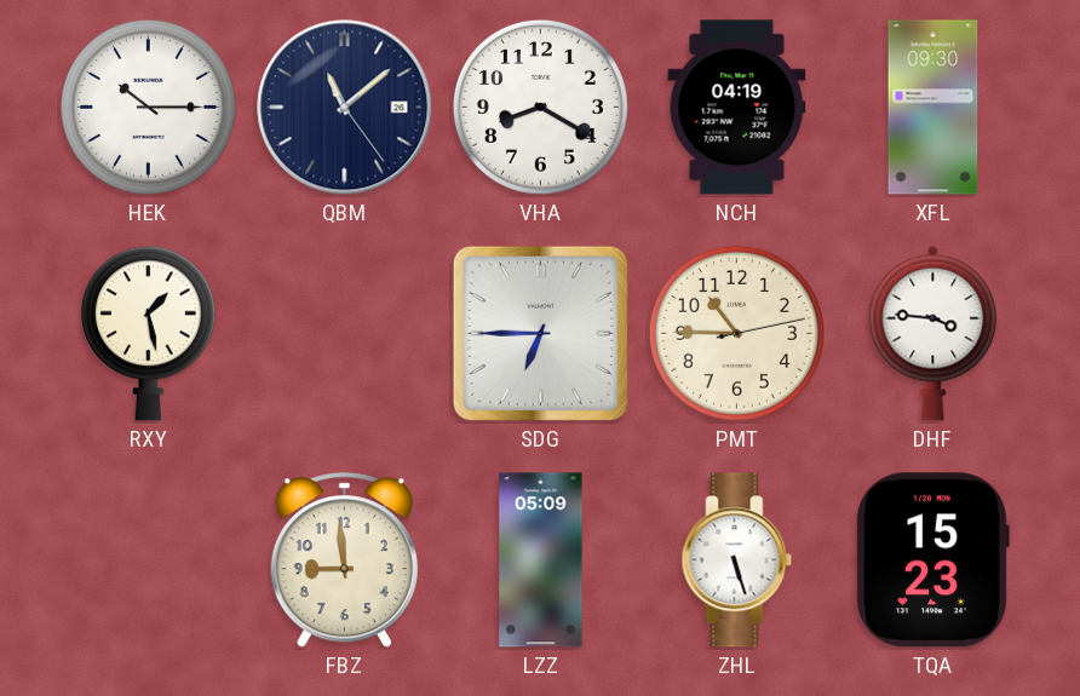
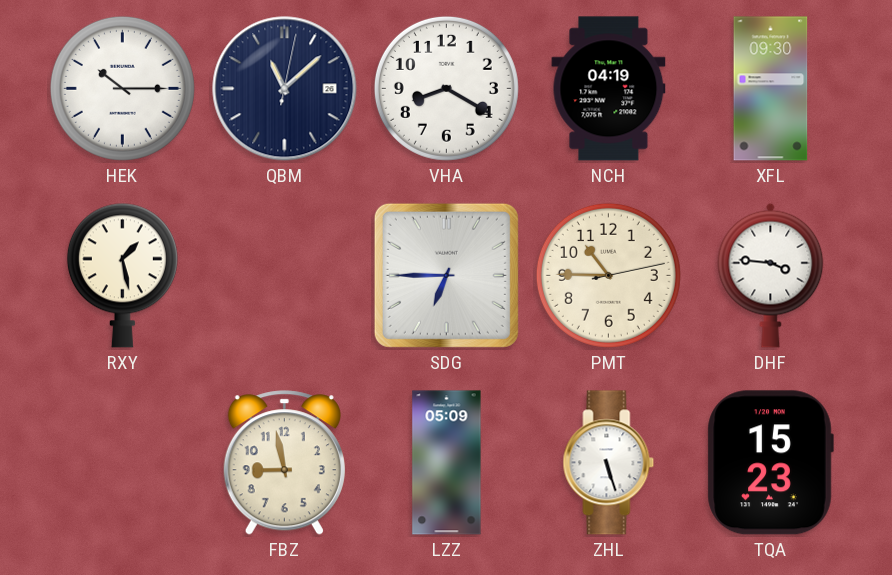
QBM: 11:08:24 -> 11:08:02 (285, 89)
FBZ: 8:59 -> 8:58 (284, 463)
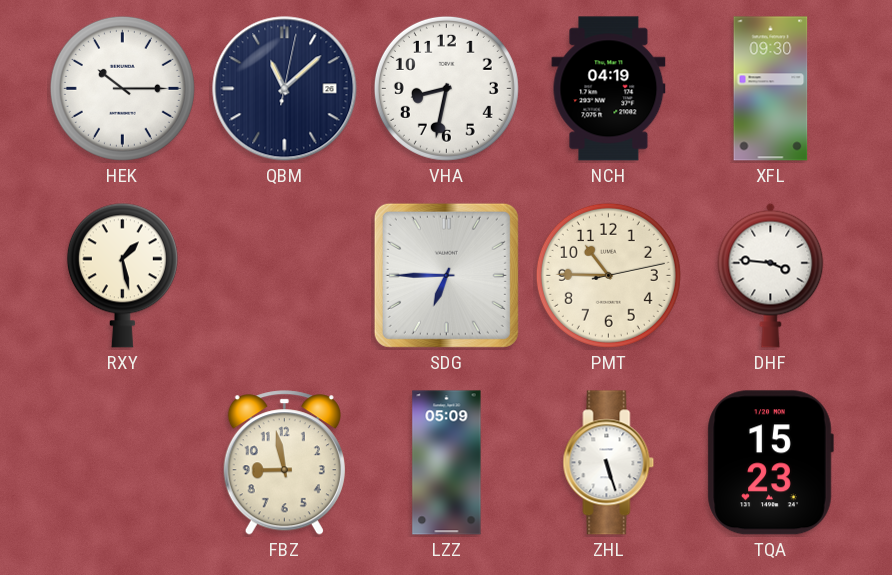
VHA: 8:20 -> 8:32 (446, 88)
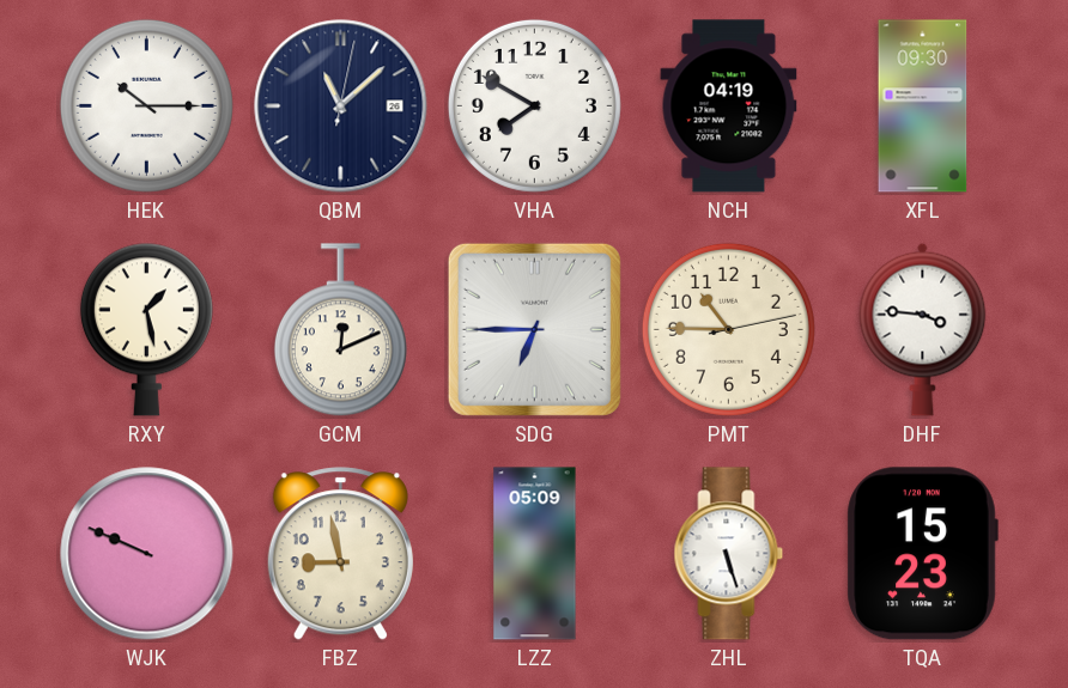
VHA: 8:32 -> 7:50 (534, 105)
GCM: none -> 12:11 (340, 330)
WJK: none -> 9:49 (147, 554)
